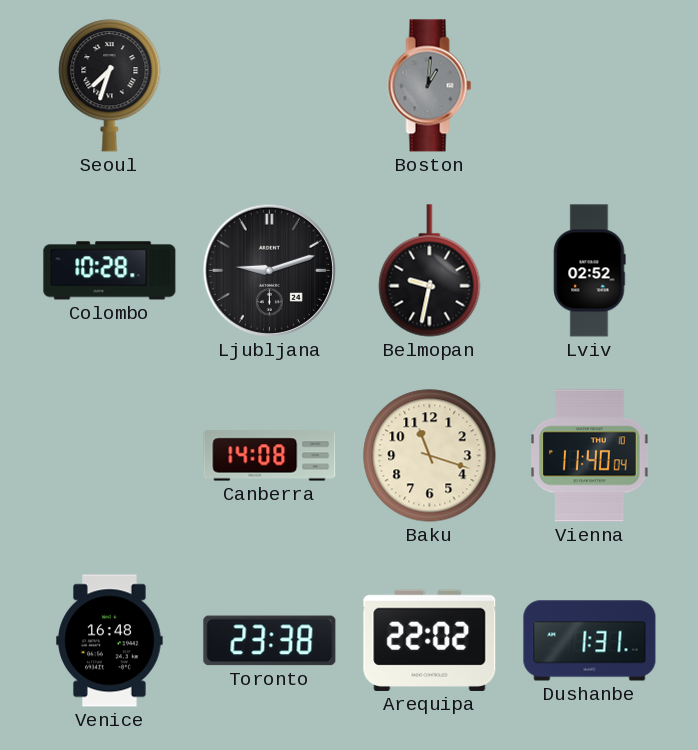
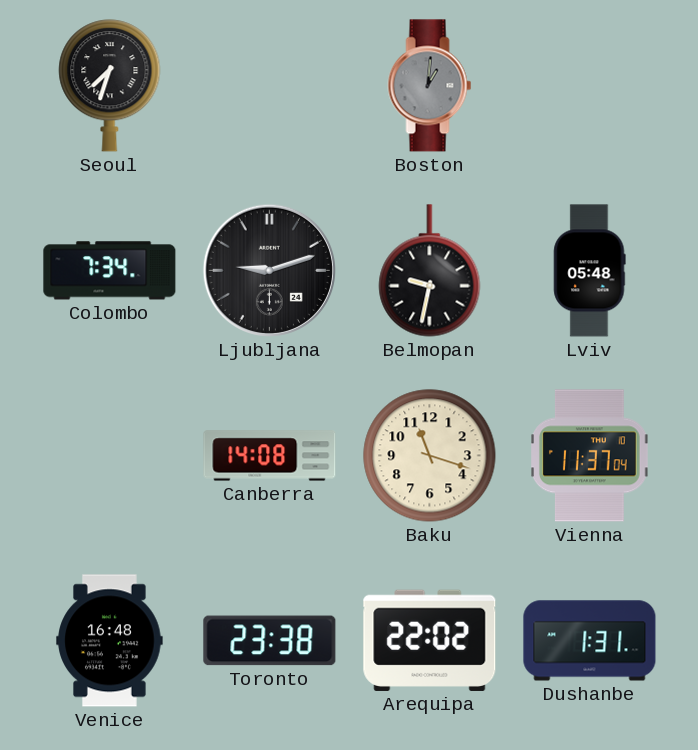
Colombo: 10:28 -> 7:34 (110, 271)
Lviv: 02:52 -> 05:48 (590, 271)
Vienna: 11:40 -> 11:37 (590, 456)
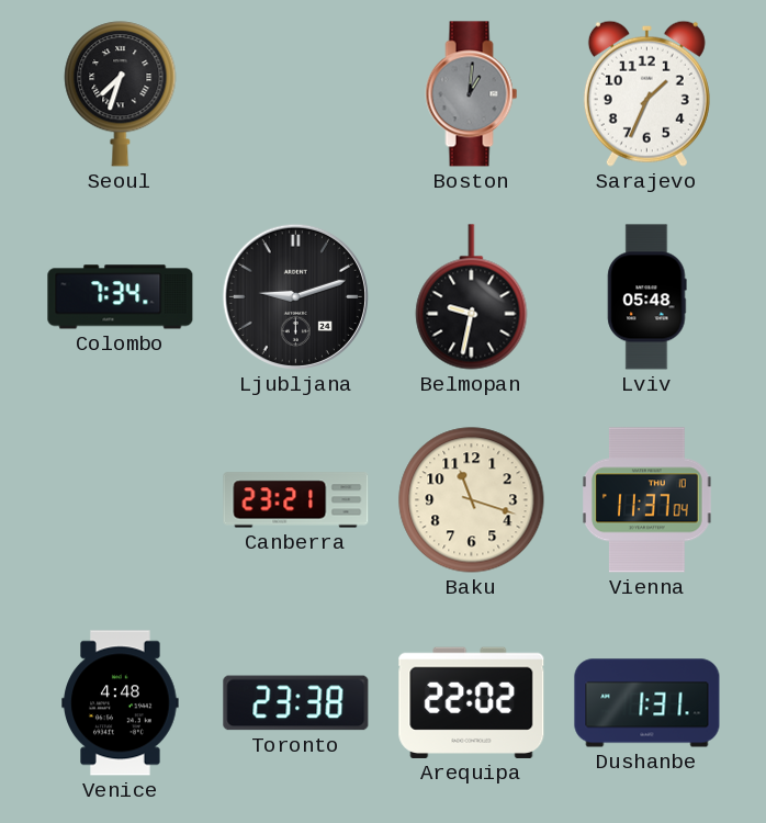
Sarajevo: none -> 1:34 (646, 93)
Canberra: 14:08 -> 23:21 (296, 500)
Venice: 16:48 -> 4:48 (121, 703)
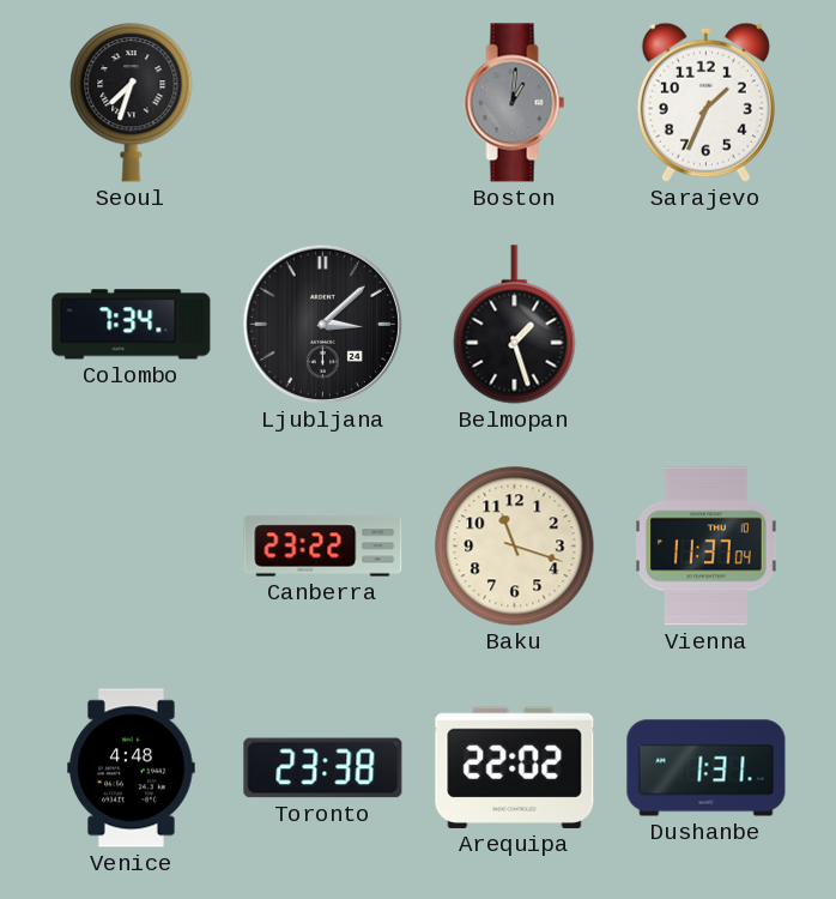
Ljubljana: 9:12 -> 3:08 (322, 324)
Belmopan: 9:32 -> 1:27 (515, 325)
Lviv: 05:48 -> none (647, 297)
Canberra: 23:21 -> 23:22 (323, 547)
